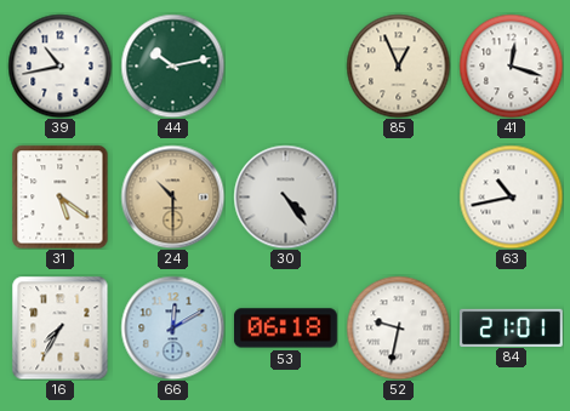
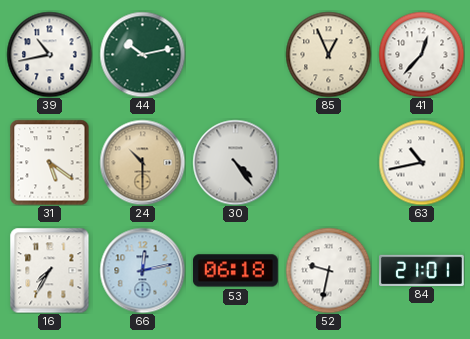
41: 12:18 -> 12:37 (421, 54)
66: 12:10 -> 12:13 (142, 270)
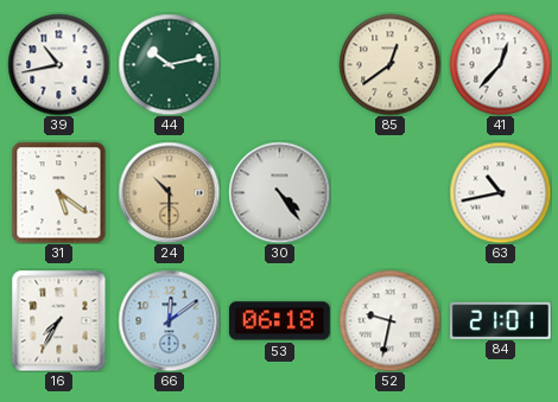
85: 12:56 -> 12:39 (389, 64)
66: 12:13 -> 12:09 (169, 320)
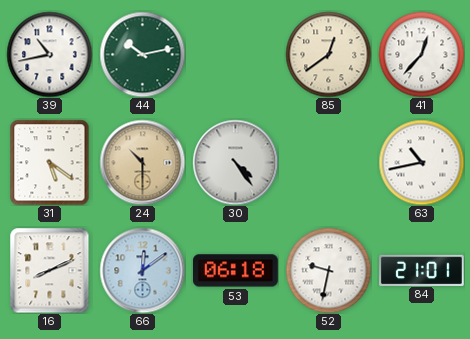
16: 7:35 -> 8:11 (50, 270)
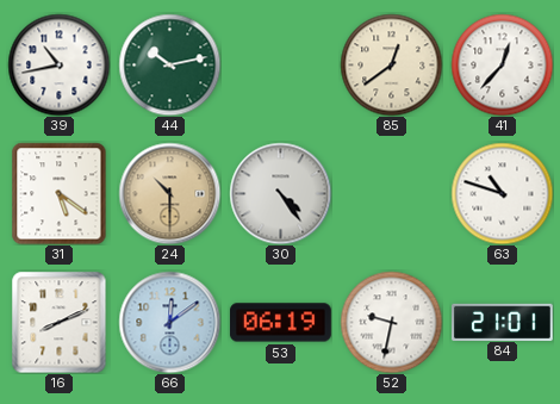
63: 10:43 -> 10:48 (502, 193)
53: 06:18 -> 06:19 (280, 323)
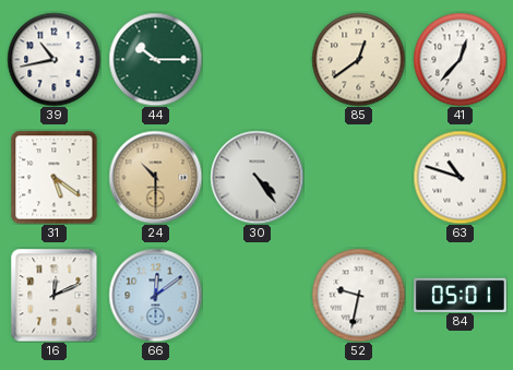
44: 10:13 -> 10:15 (155, 59)
16: 8:11 -> 12:11 (55, 295)
53: 06:19 -> none (280, 323)
84: 21:01 -> 05:01 (461, 295)
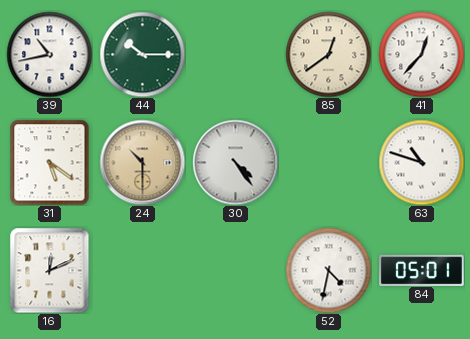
66: 12:09 -> none (155, 295)
52: 9:32 -> 4:32 (328, 270)
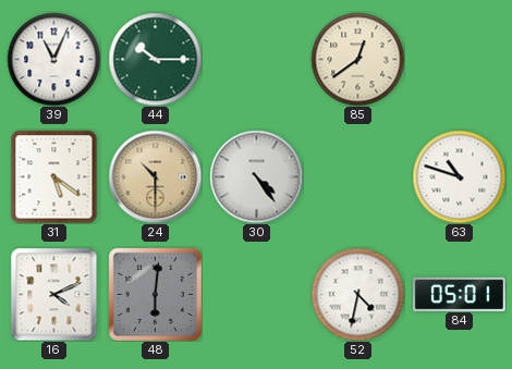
39: 10:43 -> 11:04 (53, 59)
41: 12:37 -> none (421, 54)
16: 12:11 -> 4:11 (54, 294)
48: none -> 6:01 (155, 294)
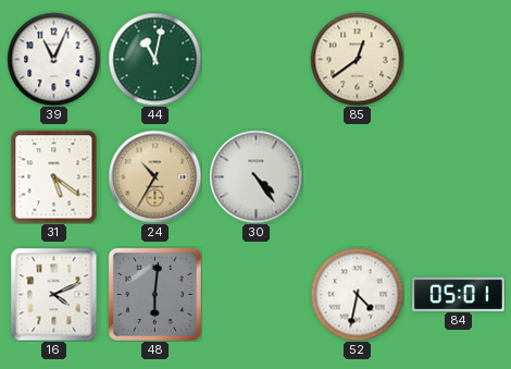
44: 10:15 -> 11:02 (154, 59)
24: 10:30 -> 10:35 (154, 176)
63: 10:48 -> none (459, 176)
